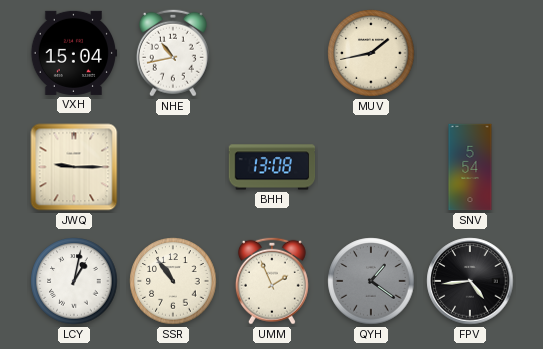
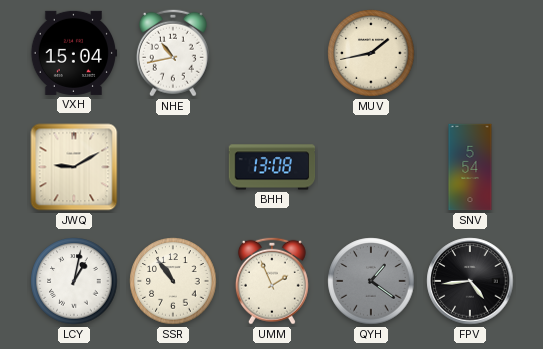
JWQ: 9:15 -> 9:10 (74, 167)
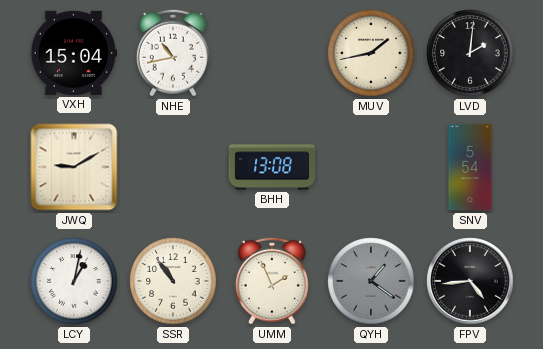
LVD: none -> 2:01 (470, 53)
